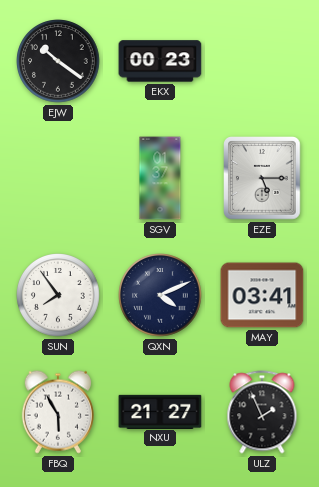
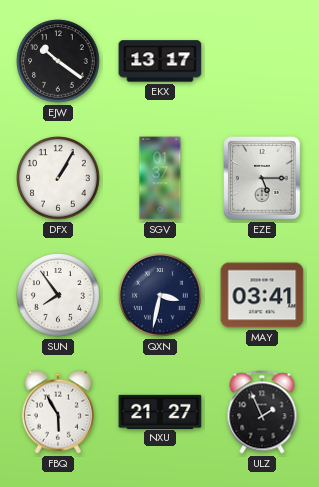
EKX: 00:23 -> 13:17 (160, 61)
DFX: none -> 1:05 (58, 178)
QXN: 4:11 -> 3:32 (160, 295)
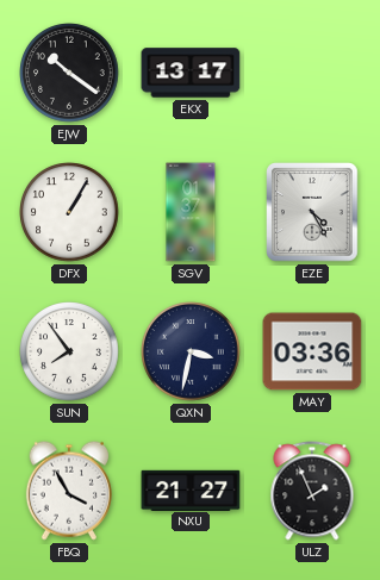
EZE: 5:15 -> 4:25 (313, 212)
MAY: 03:41 -> 03:36 (312, 351)
FBQ: 5:55 -> 3:55 (69, 491)
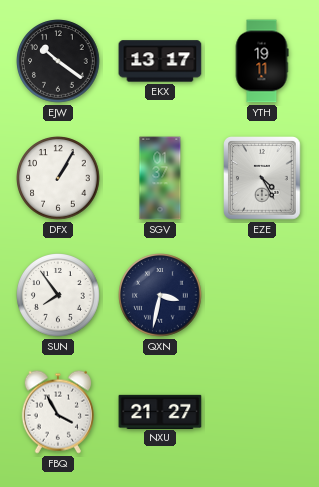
YTH: none -> 19:11 (262, 61)
MAY: 03:36 -> none (312, 351)
ULZ: 1:56 -> none (312, 491)
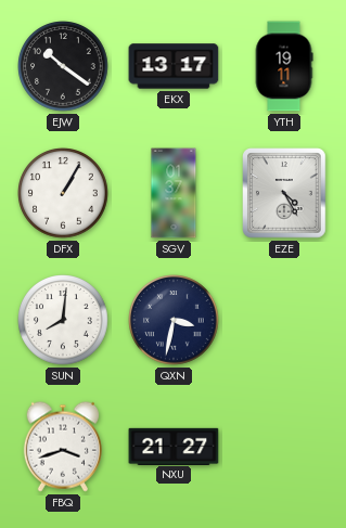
SUN: 7:54 -> 8:01 (63, 320)
FBQ: 3:55 -> 3:42 (63, 447)
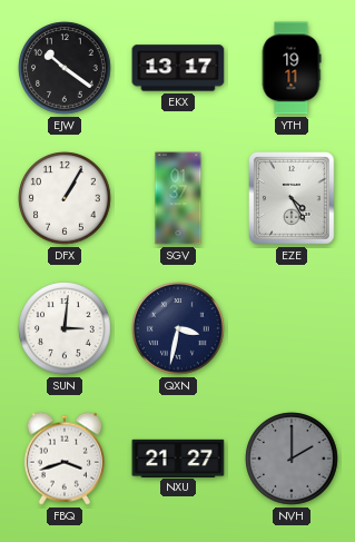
SUN: 8:01 -> 3:01 (65, 328)
NVH: none -> 2:00 (292, 459)
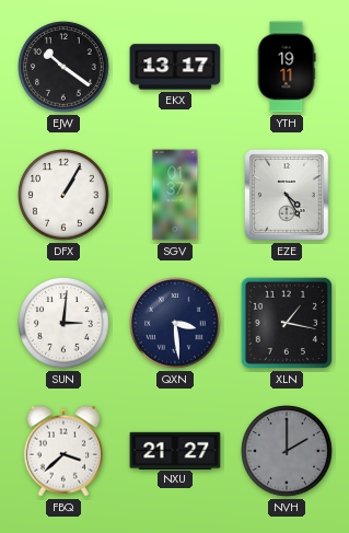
QXN: 3:32 -> 3:29 (175, 323)
XLN: none -> 1:17 (287, 323)
FBQ: 3:42 -> 3:38 (63, 451)
